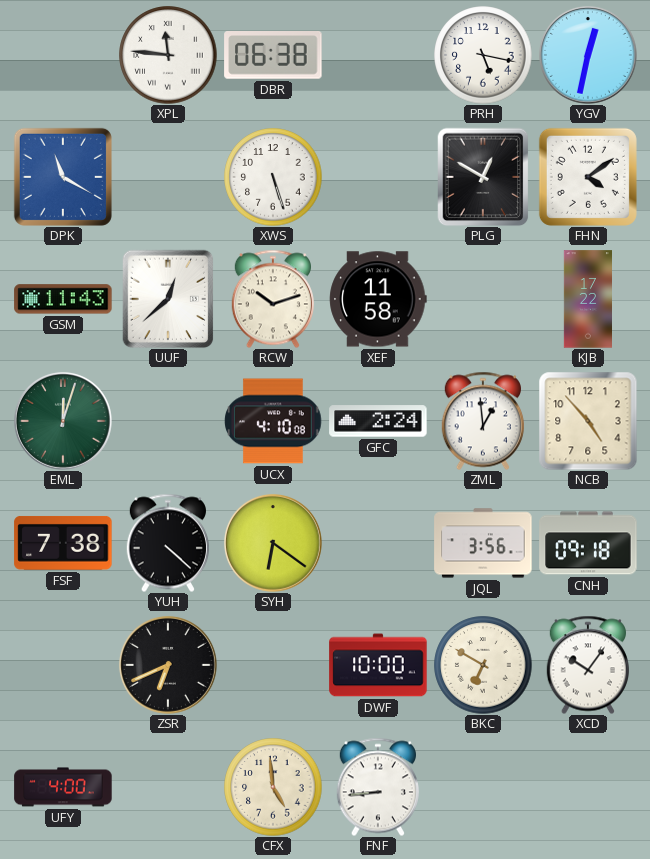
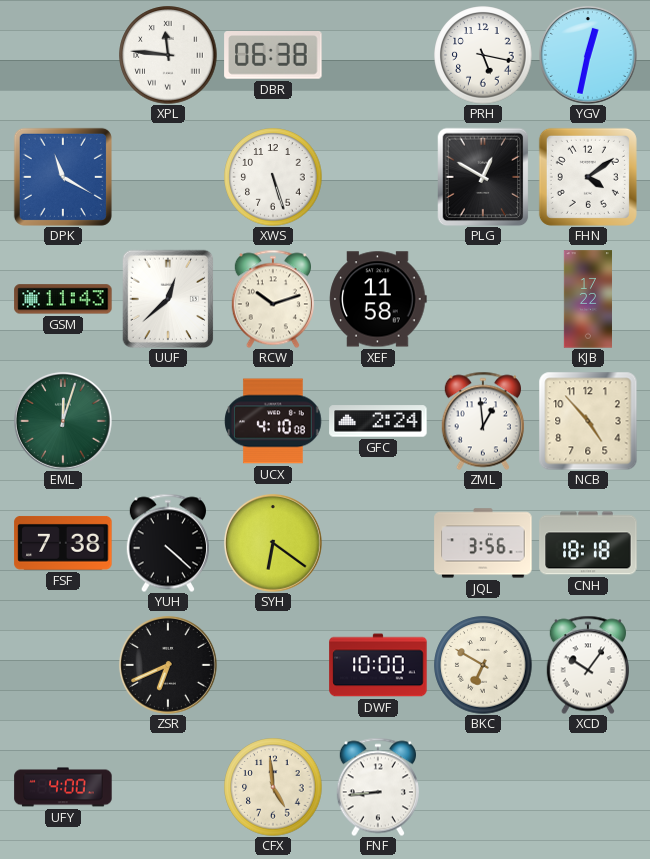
CNH: 09:18 -> 18:18 (588, 543)
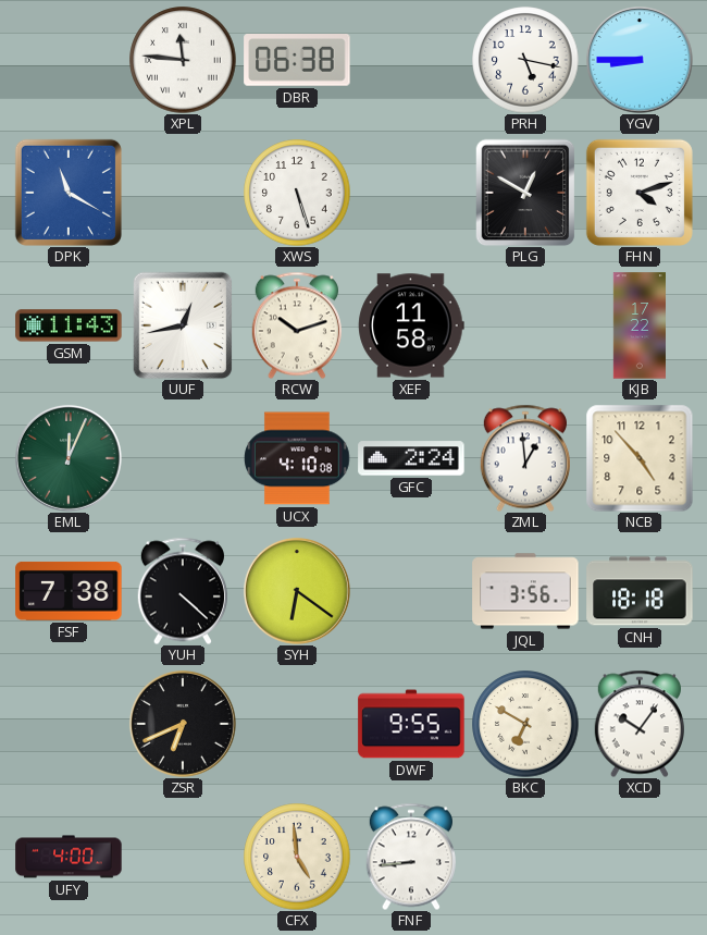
YGV: 12:32 -> 8:45 (640, 60)
FHN: 4:09 -> 4:12 (640, 193)
UUF: 12:38 -> 12:43 (183, 325)
EML: 12:03 -> 12:04 (69, 458)
DWF: 10:00 -> 9:55 (411, 724)
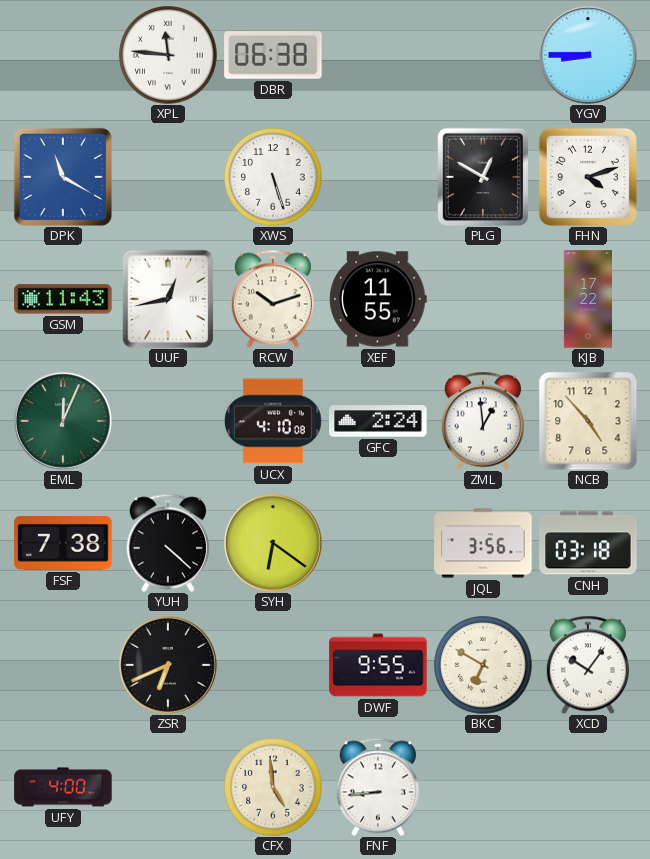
PRH: 5:17 -> none (525, 60)
XEF: 11:58 -> 11:55 (378, 299)
CNH: 18:18 -> 03:18 (588, 543)
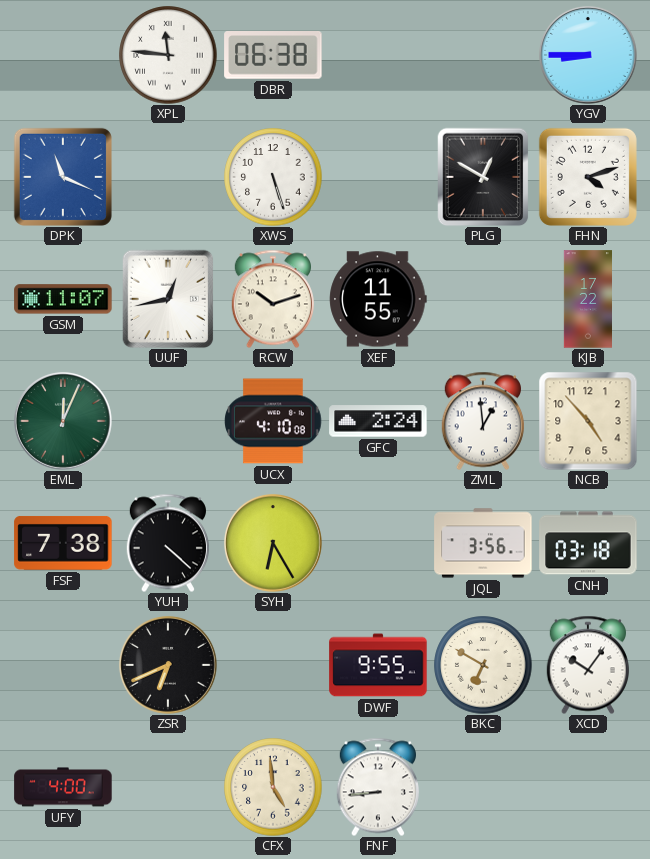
DPK: 11:20 -> 11:19 (63, 177)
GSM: 11:43 -> 11:07 (63, 299)
SYH: 6:21 -> 6:25 (273, 543)
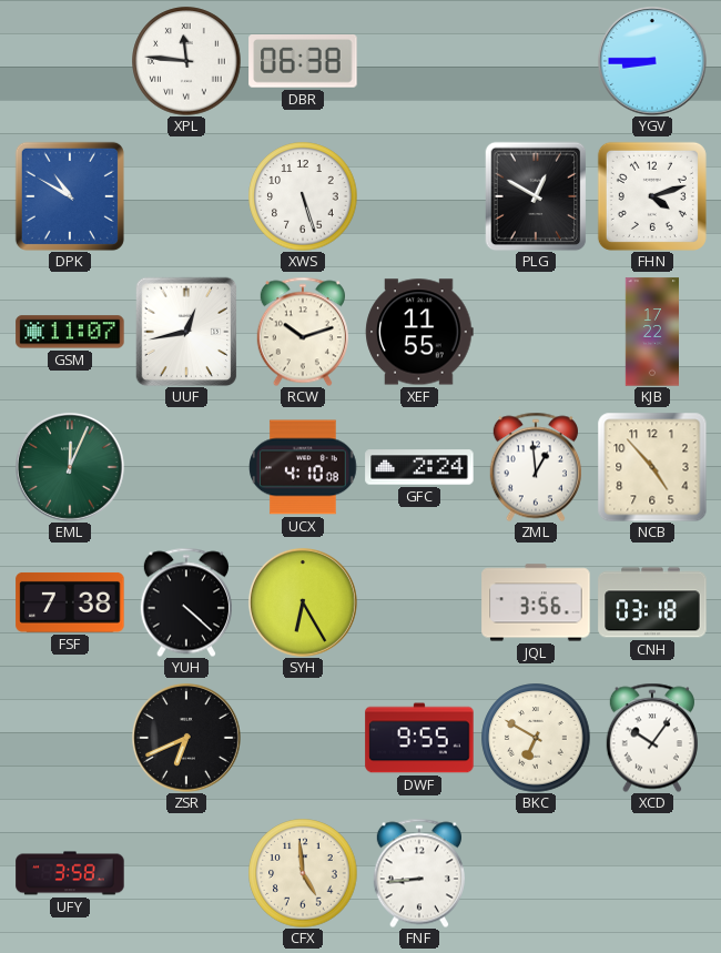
DPK: 11:19 -> 10:50 (70, 196)
UFY: 4:00 -> 3:58 (70, 873)
